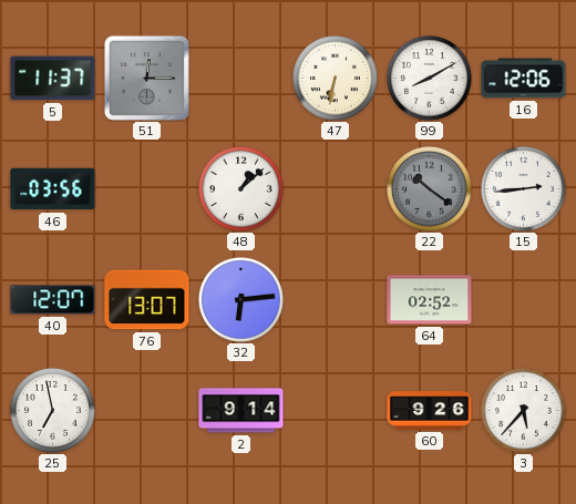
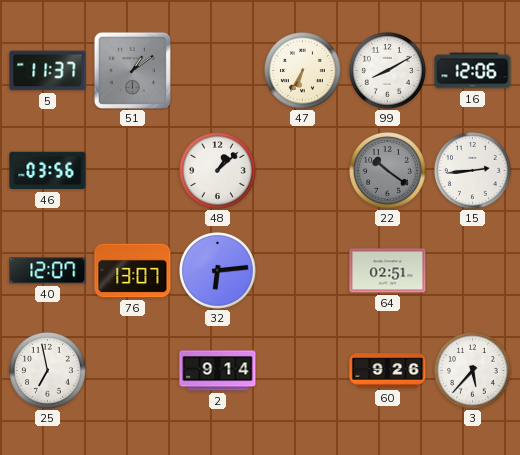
51: 12:15 -> 1:09 (132, 70)
47: 6:32 -> 6:35 (303, 71)
64: 02:52 -> 02:51 (388, 271)
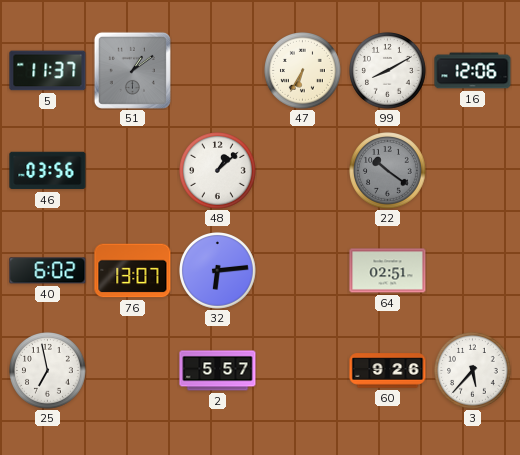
15: 2:44 -> none (473, 171)
40: 12:07 -> 6:02 (48, 271)
2: 9:14 -> 5:57 (218, 371)
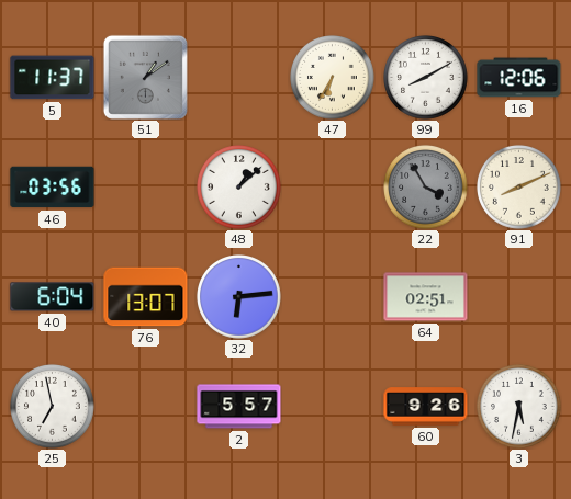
22: 10:21 -> 3:55 (426, 188)
91: none -> 8:11 (519, 188)
40: 6:02 -> 6:04 (53, 297)
3: 5:37 -> 5:32 (519, 407)
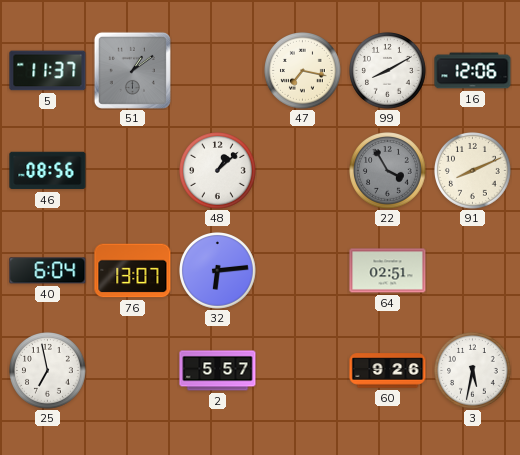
47: 6:35 -> 7:17 (303, 71)
46: 03:56 -> 08:56 (48, 171)
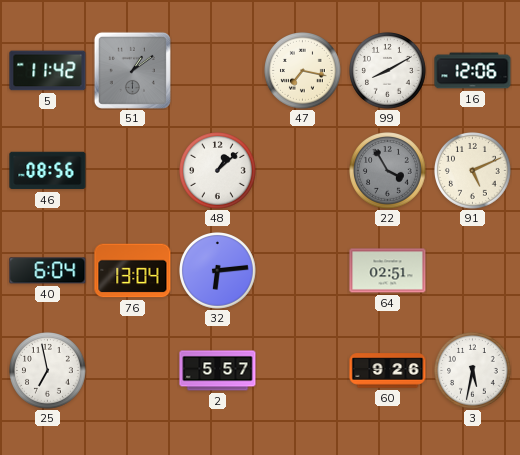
5: 11:37 -> 11:42 (48, 71)
91: 8:11 -> 5:11 (473, 171)
76: 13:07 -> 13:04 (133, 271)
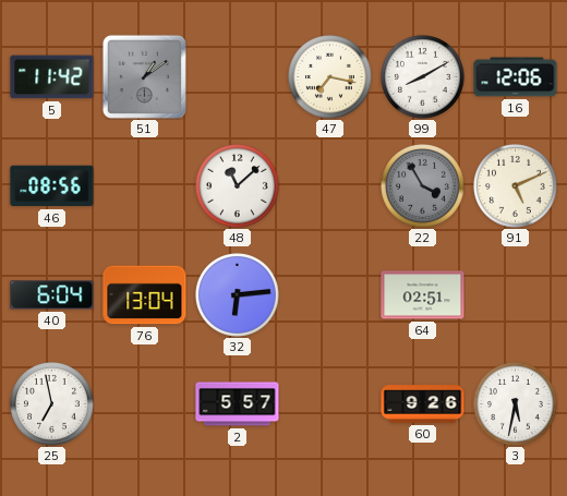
48: 1:08 -> 11:08 (238, 186)
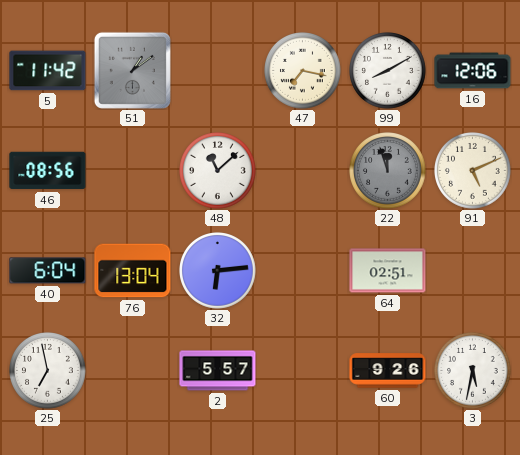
22: 3:55 -> 11:57 (388, 171)
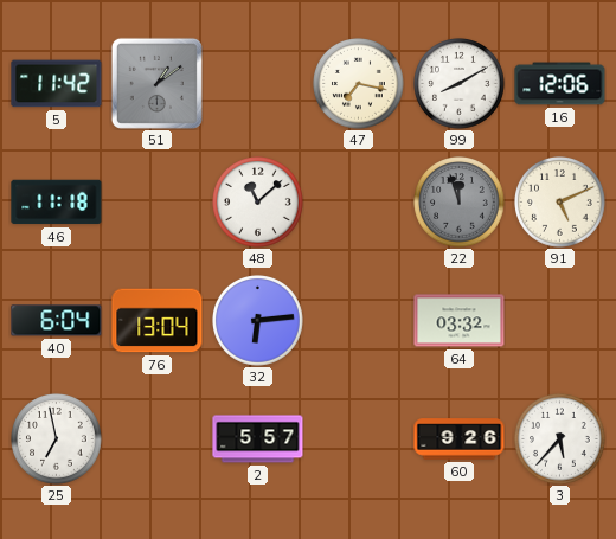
46: 08:56 -> 11:18 (57, 203)
64: 02:51 -> 03:32 (460, 321)
3: 5:32 -> 5:37 (560, 439)
